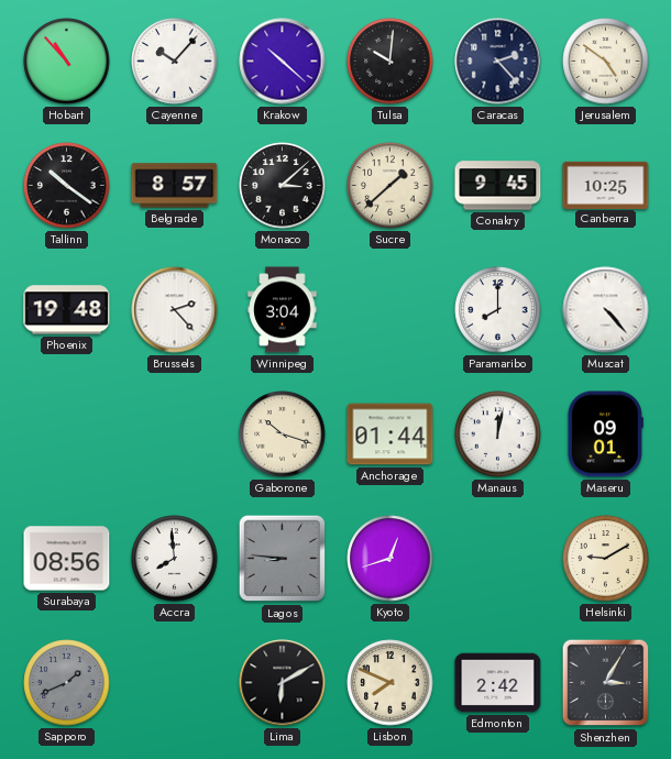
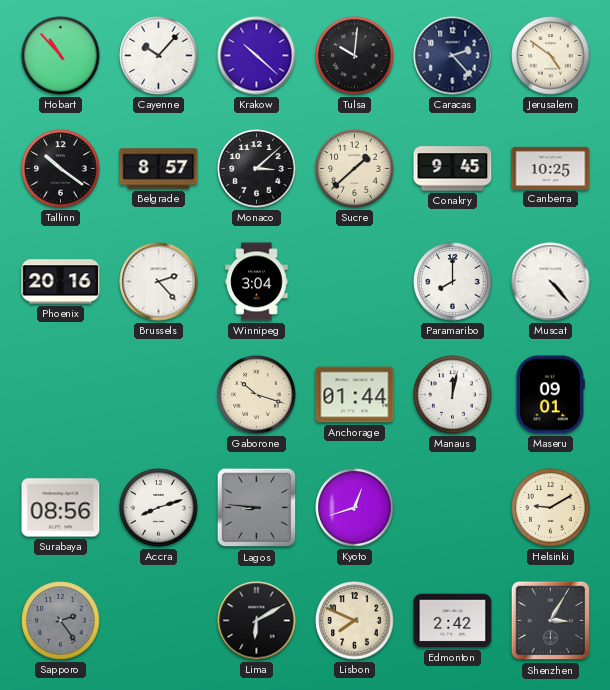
Phoenix: 19:48 -> 20:16 (61, 282)
Accra: 7:59 -> 8:12 (159, 508)
Sapporo: 1:41 -> 2:24 (61, 621)
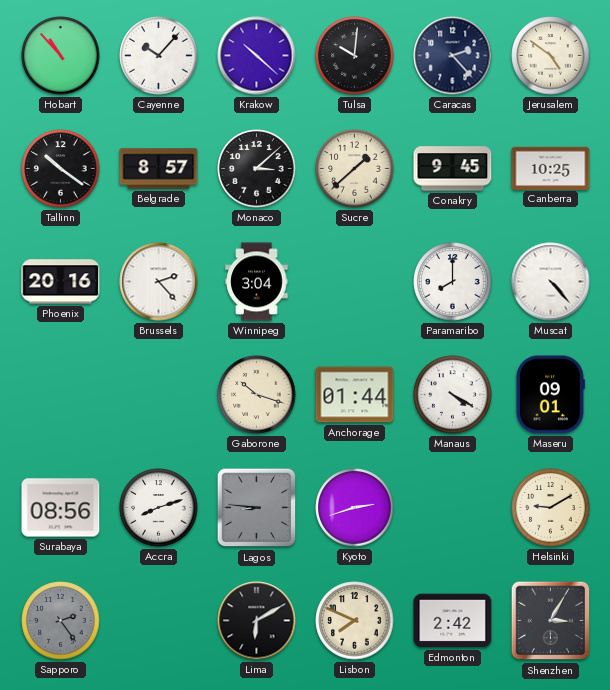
Manaus: 12:02 -> 4:20 (453, 395)
Kyoto: 12:42 -> 2:42 (355, 508)
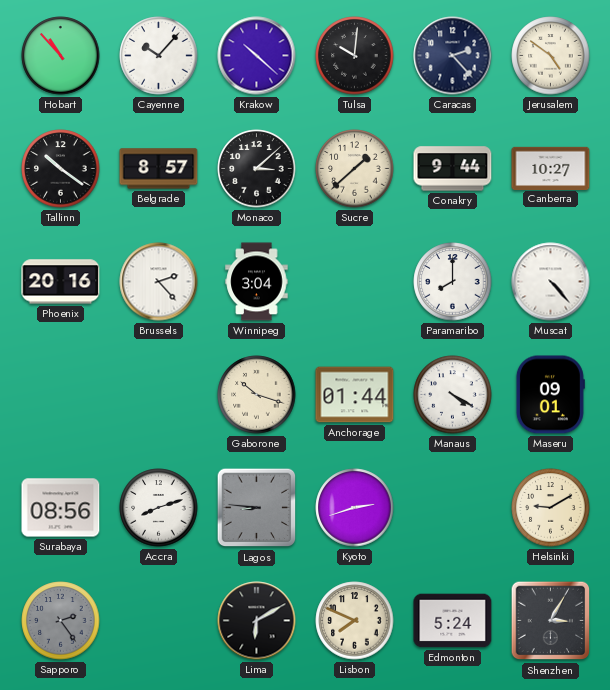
Conakry: 9:45 -> 9:44 (453, 169)
Canberra: 10:25 -> 10:27 (551, 168)
Edmonton: 2:42 -> 5:24 (453, 621)
